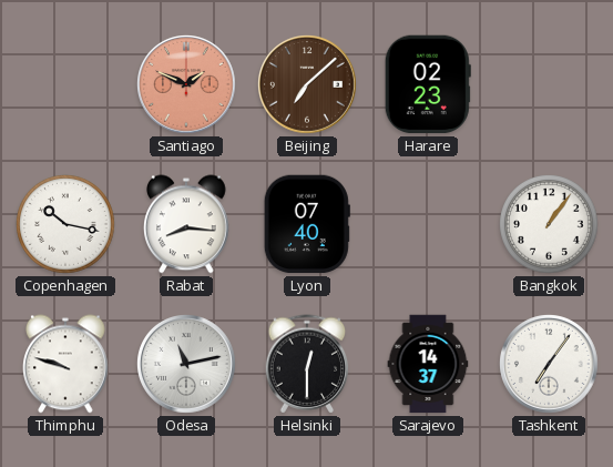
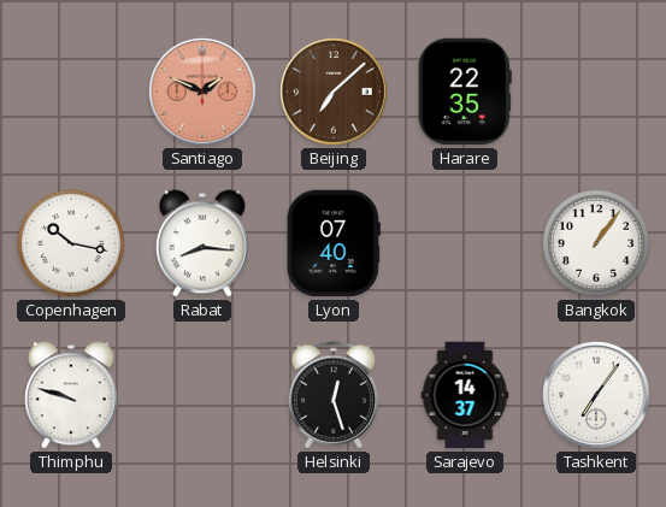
Harare: 02:23 -> 22:35 (465, 92)
Odesa: 11:13 -> none (187, 365)
Helsinki: 12:30 -> 12:27 (334, 395)
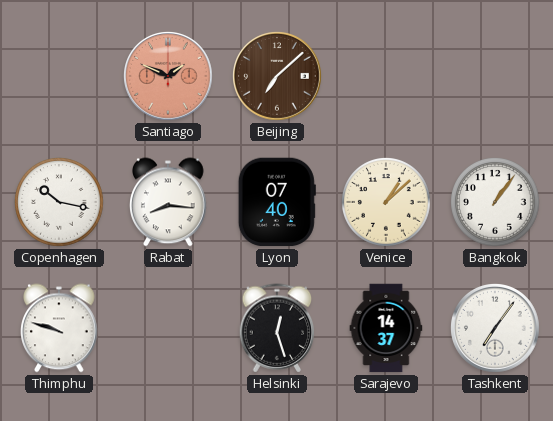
Harare: 22:35 -> none (465, 92)
Venice: none -> 1:08 (387, 203)
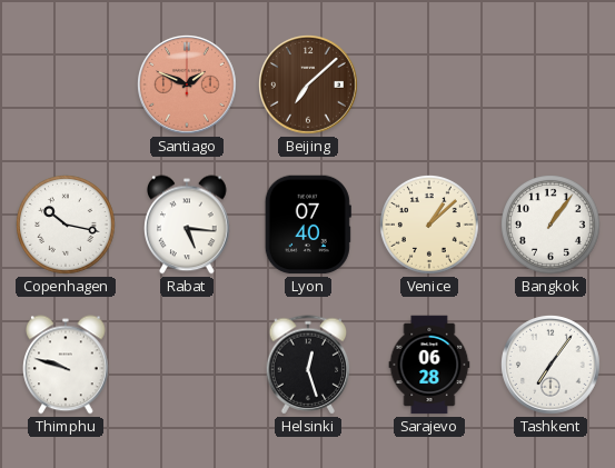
Rabat: 8:16 -> 5:16 (188, 225)
Sarajevo: 14:37 -> 06:28 (429, 365)
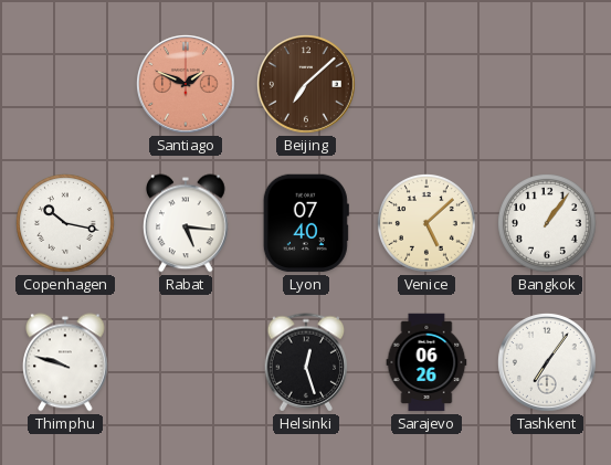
Venice: 1:08 -> 5:08 (428, 224)
Sarajevo: 06:28 -> 06:26 (426, 362)
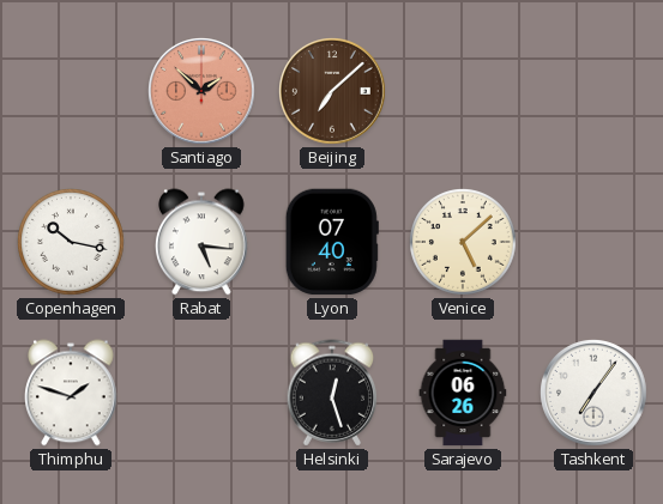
Santiago: 1:49 -> 1:52 (203, 92)
Bangkok: 1:06 -> none (548, 224)
Thimphu: 9:48 -> 1:48 (72, 393)
